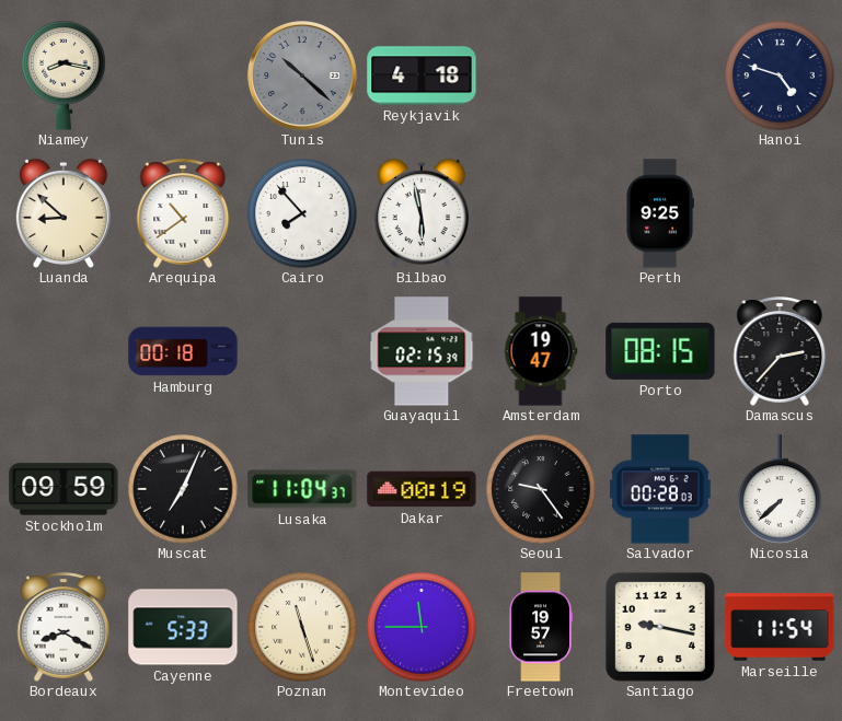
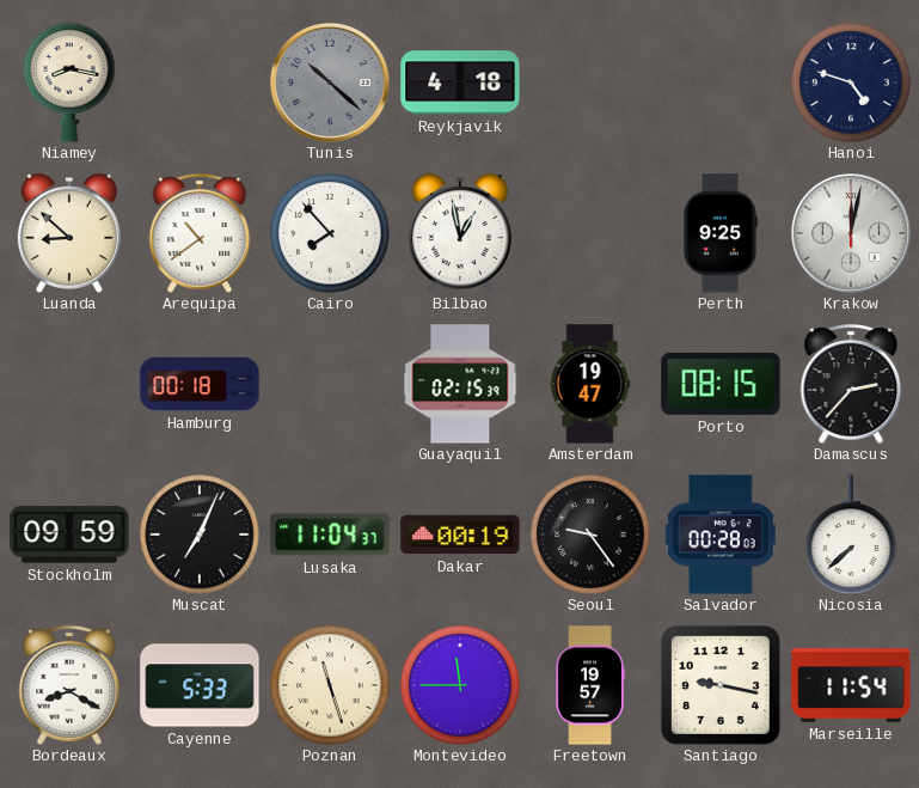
Bilbao: 5:58 -> 12:58 (460, 232)
Krakow: none -> 12:02 (852, 234)
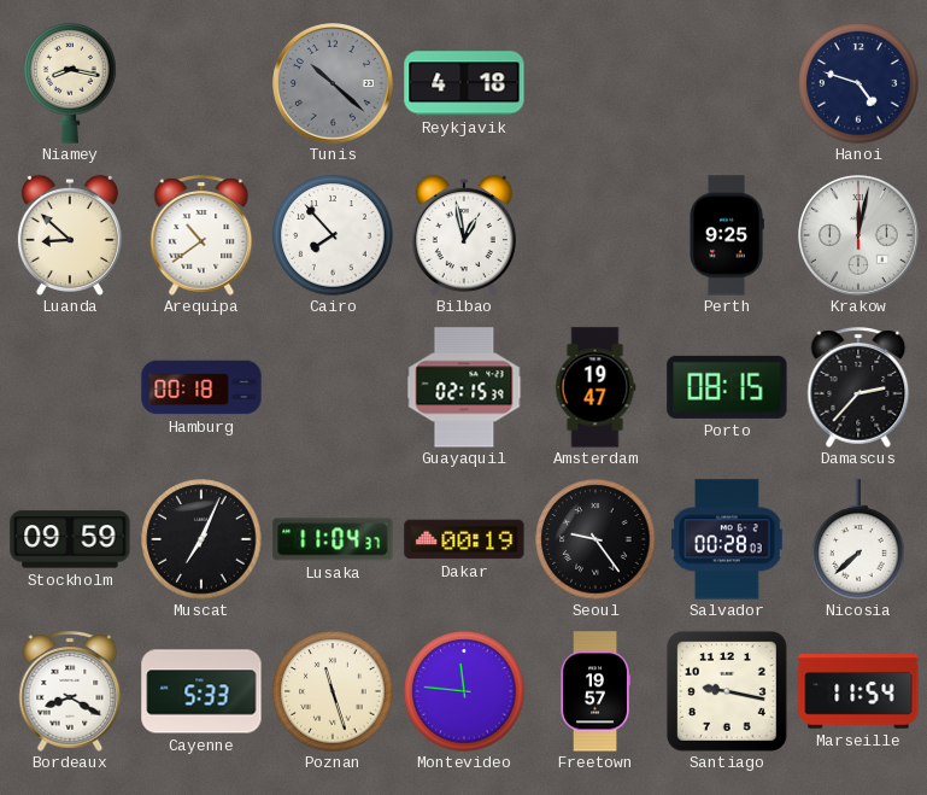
Montevideo: 11:45 -> 11:46 (464, 691)
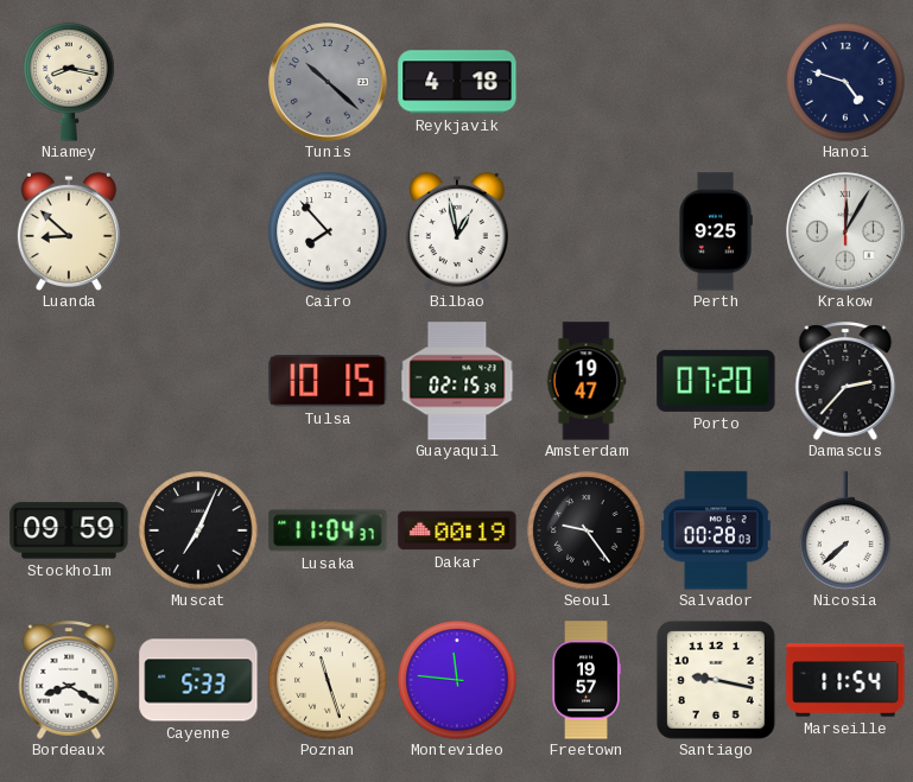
Arequipa: 10:39 -> none (201, 235)
Krakow: 12:02 -> 12:05 (847, 233)
Hamburg: 00:18 -> none (201, 387)
Tulsa: none -> 10:15 (328, 382)
Porto: 08:15 -> 07:20 (716, 381)
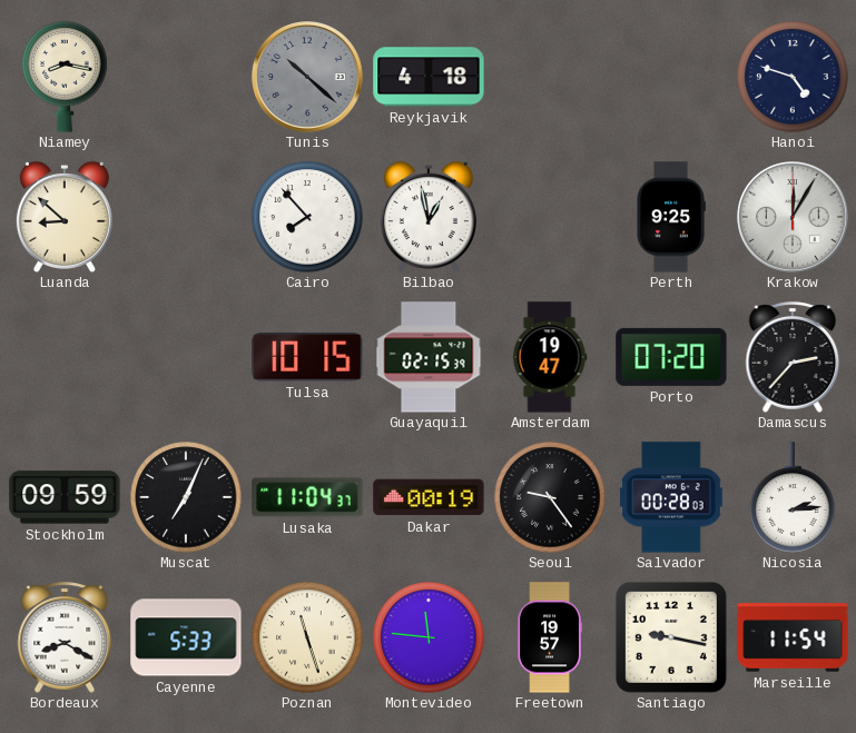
Nicosia: 7:38 -> 2:14 (793, 497)
